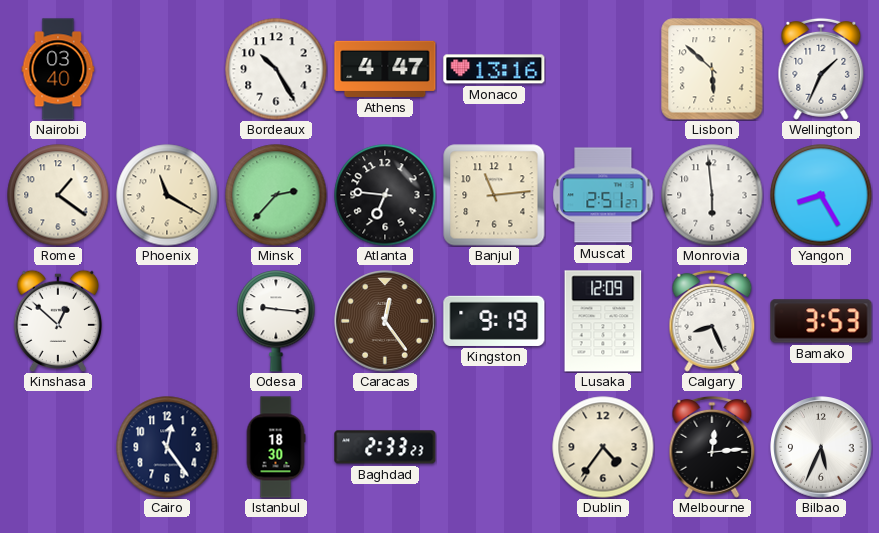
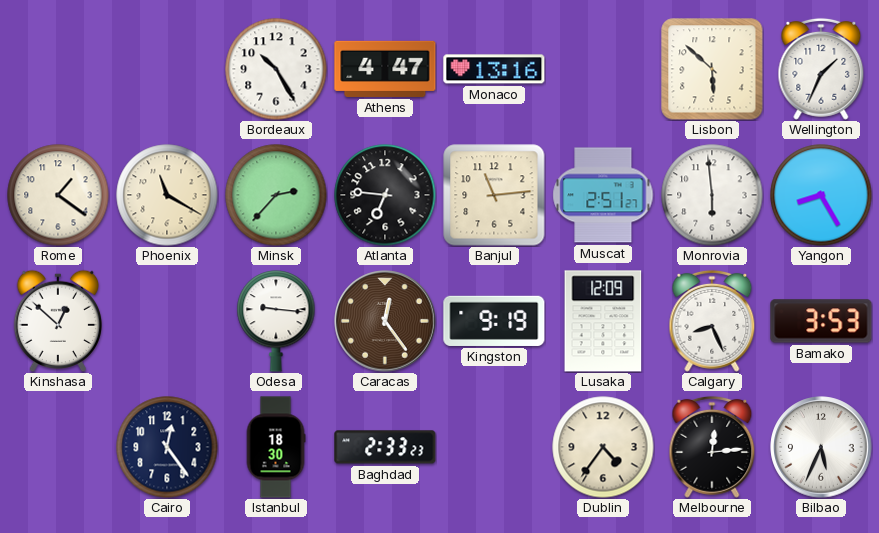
Nairobi: 03:40 -> none (58, 69)
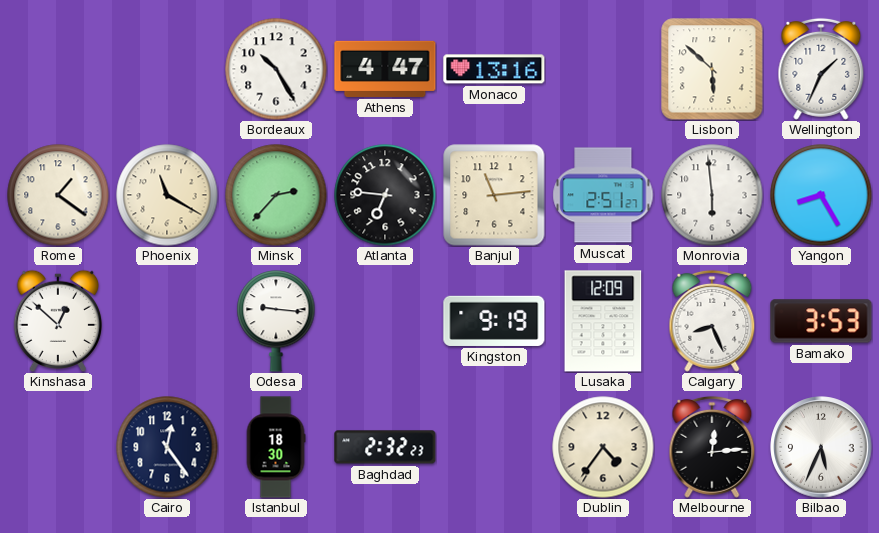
Caracas: 12:24 -> none (385, 321)
Baghdad: 2:33 -> 2:32 (385, 447)
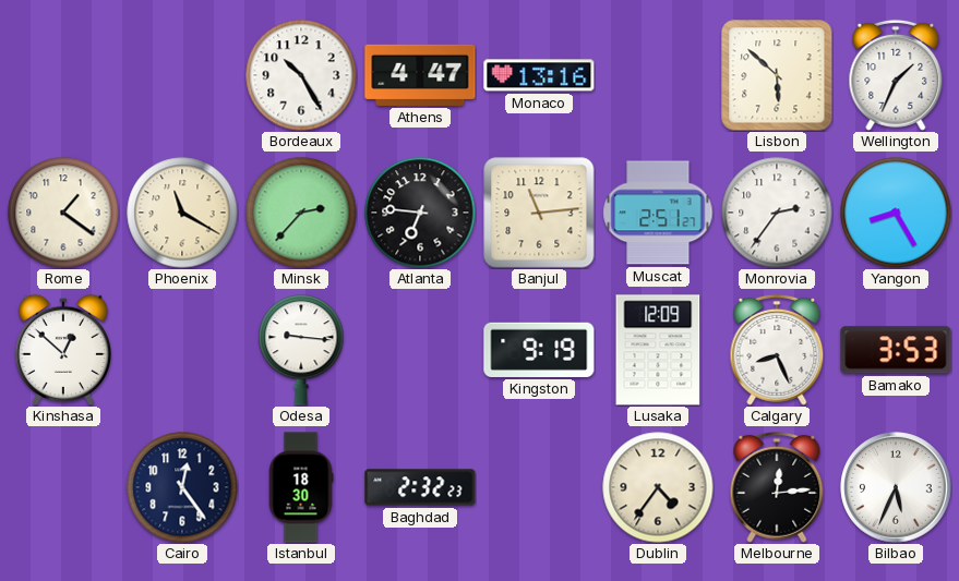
Monrovia: 5:59 -> 2:36 (777, 213)
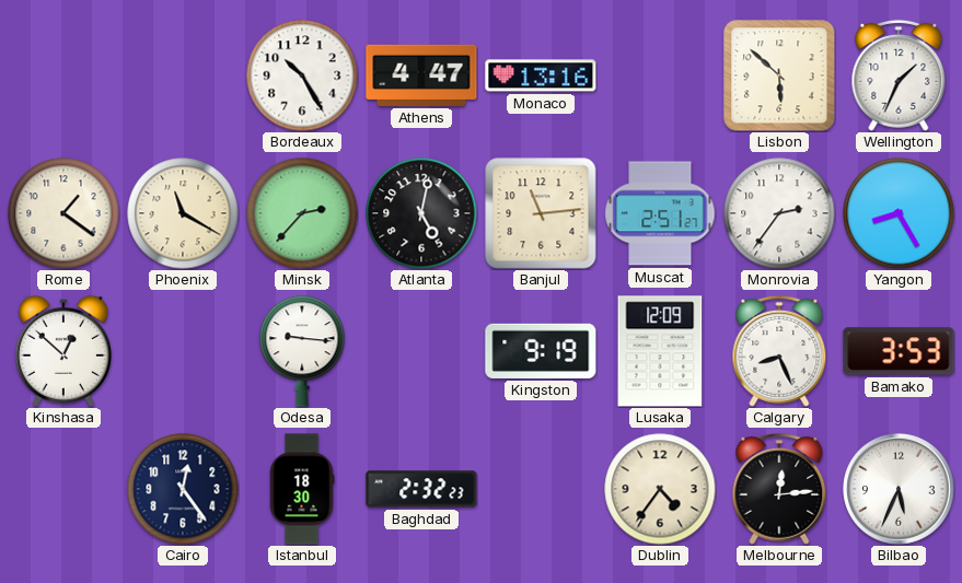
Atlanta: 6:46 -> 5:02 (421, 213)
